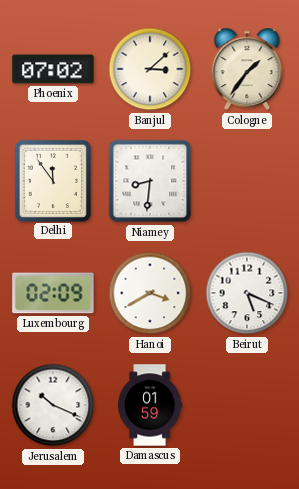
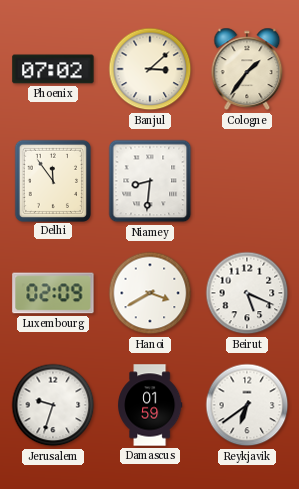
Jerusalem: 10:19 -> 9:33 (53, 405)
Reykjavik: none -> 6:39 (247, 405)
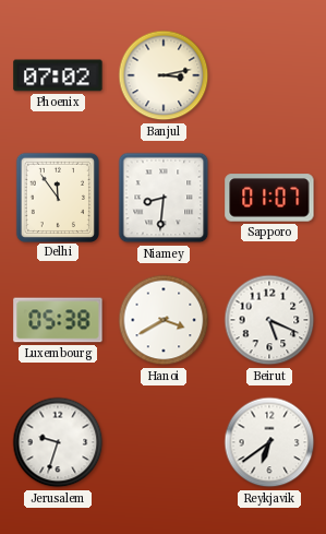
Banjul: 3:08 -> 3:13 (164, 75)
Cologne: 1:36 -> none (247, 69)
Sapporo: none -> 01:07 (269, 198)
Luxembourg: 02:09 -> 05:38 (58, 320)
Damascus: 01:59 -> none (151, 405)
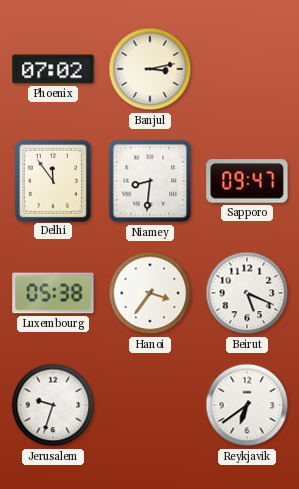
Sapporo: 01:07 -> 09:47 (247, 181)
Hanoi: 3:40 -> 3:36 (150, 293)
